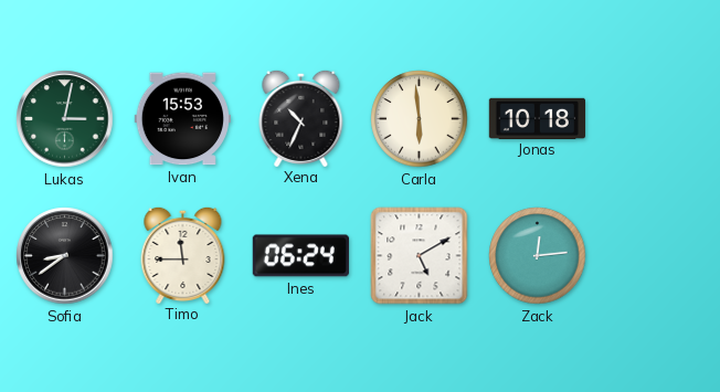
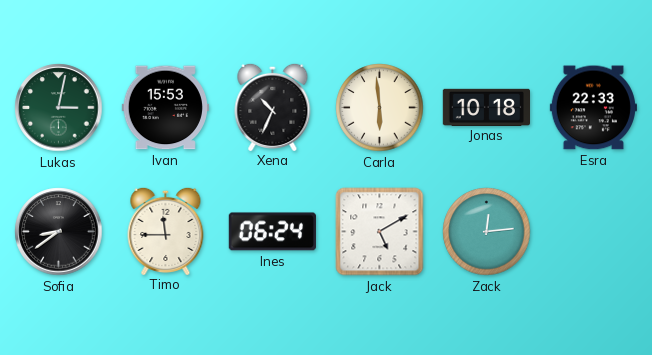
Esra: none -> 22:33 (593, 108)
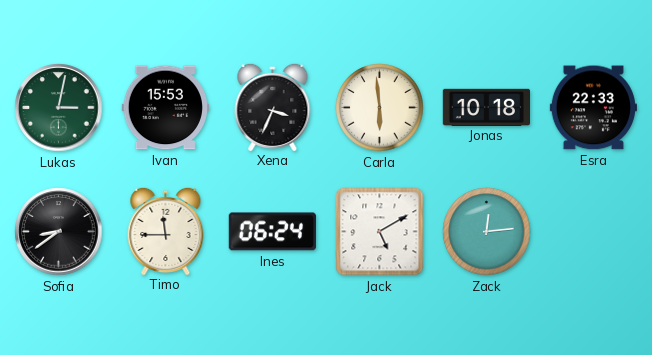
Xena: 10:34 -> 3:34 (273, 106)
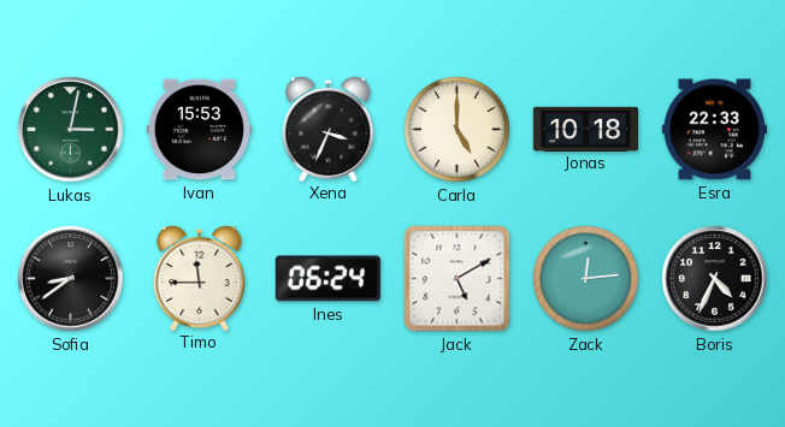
Carla: 5:59 -> 5:00 (458, 130)
Boris: none -> 4:34 (715, 279)
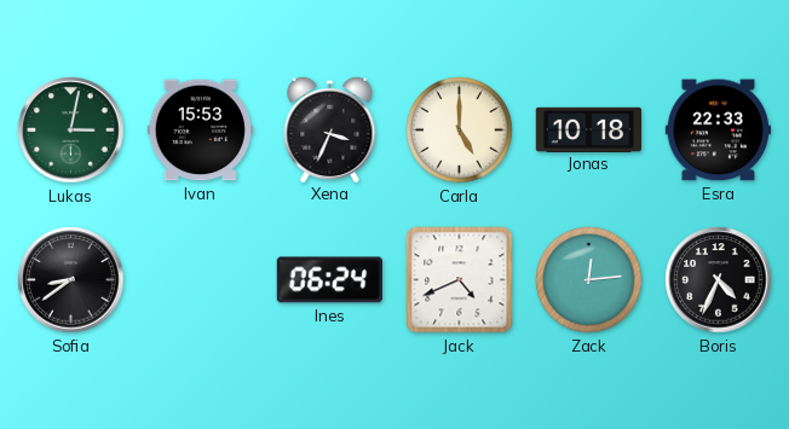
Timo: 11:45 -> none (200, 277)
Jack: 5:10 -> 4:41 (460, 280)
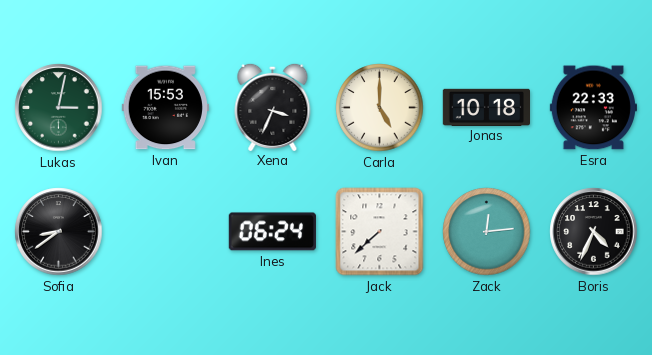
Jack: 4:41 -> 7:38 (380, 232)
